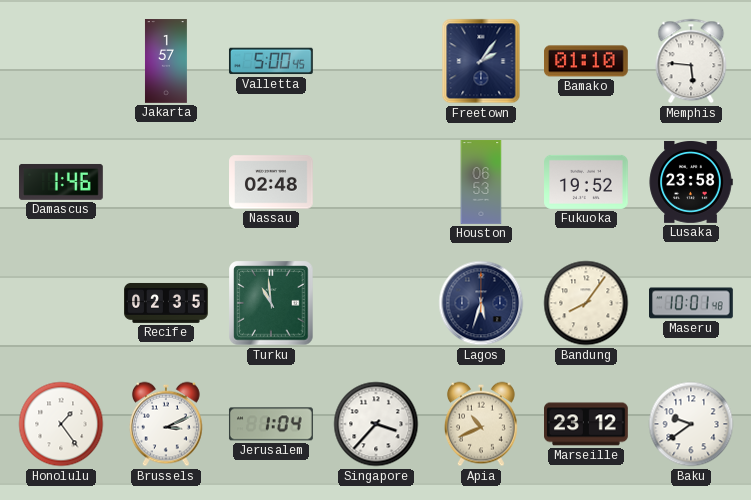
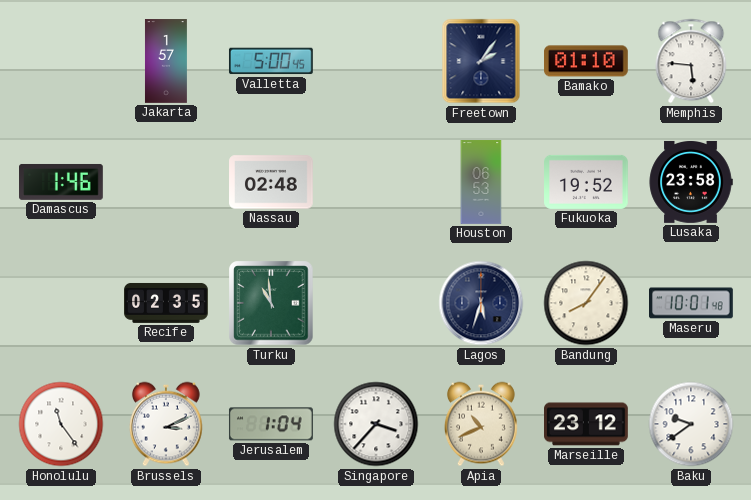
Honolulu: 1:24 -> 11:24 (61, 424)
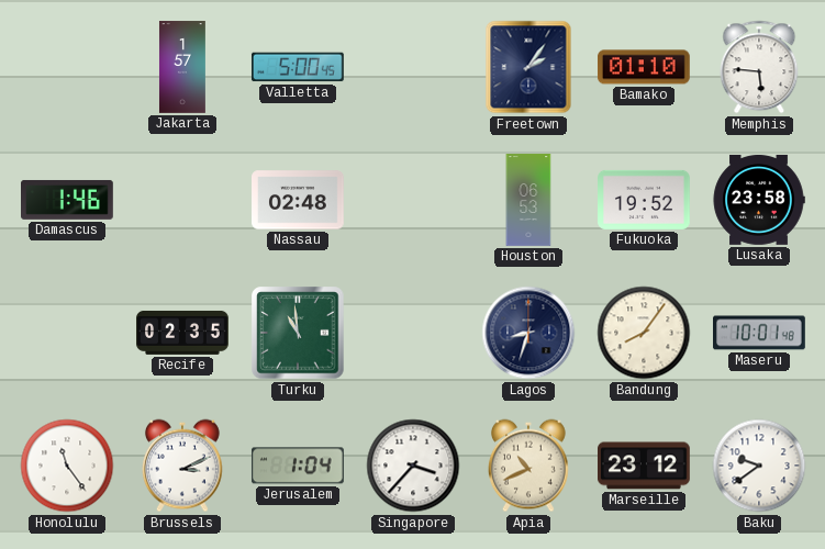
Lagos: 5:33 -> 8:33 (528, 333)
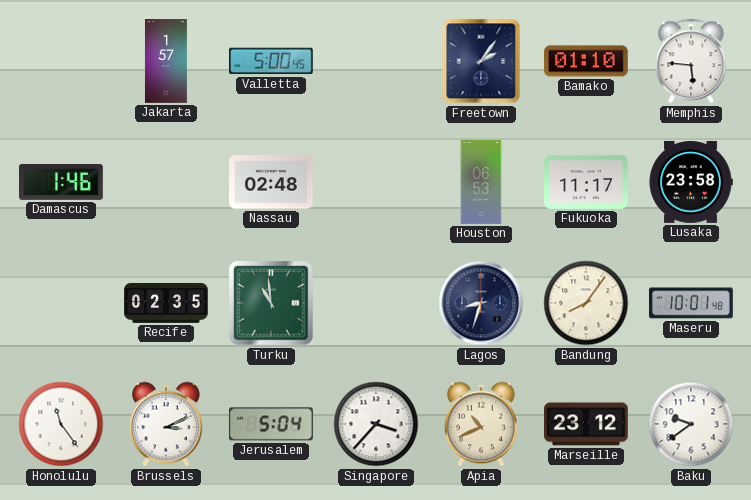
Fukuoka: 19:52 -> 11:17 (587, 182)
Jerusalem: 1:04 -> 5:04 (271, 424)
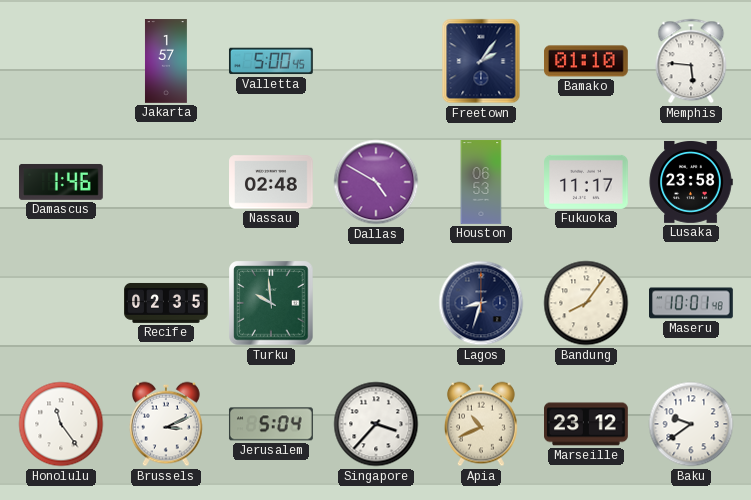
Dallas: none -> 4:50 (376, 182)
Turku: 10:59 -> 9:59 (271, 303)
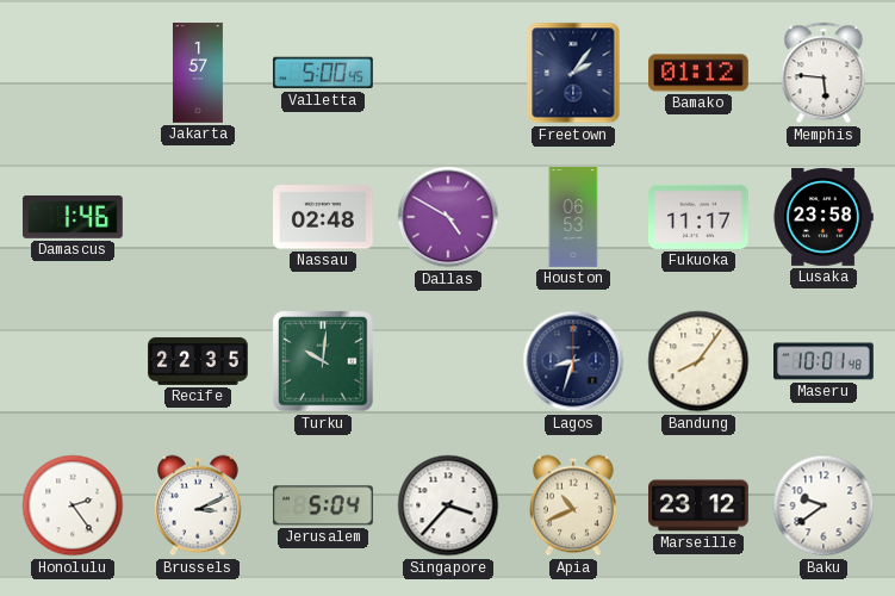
Bamako: 01:10 -> 01:12 (700, 73)
Recife: 02:35 -> 22:35 (198, 361)
Turku: 9:59 -> 10:01 (323, 361)
Honolulu: 11:24 -> 2:24 (73, 505)
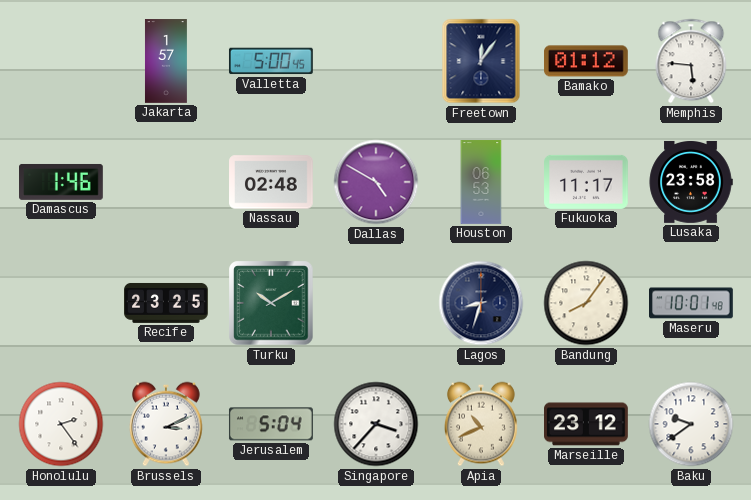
Freetown: 2:06 -> 12:06 (481, 61)
Recife: 22:35 -> 23:25 (166, 303)
Turku: 10:01 -> 10:10 (271, 303)
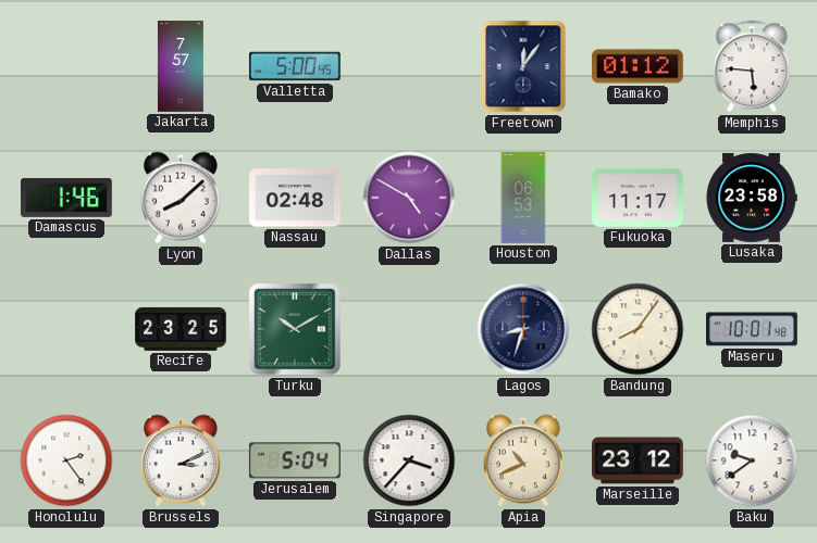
Jakarta: 1:57 -> 7:57 (181, 66)
Lyon: none -> 8:08 (181, 198)
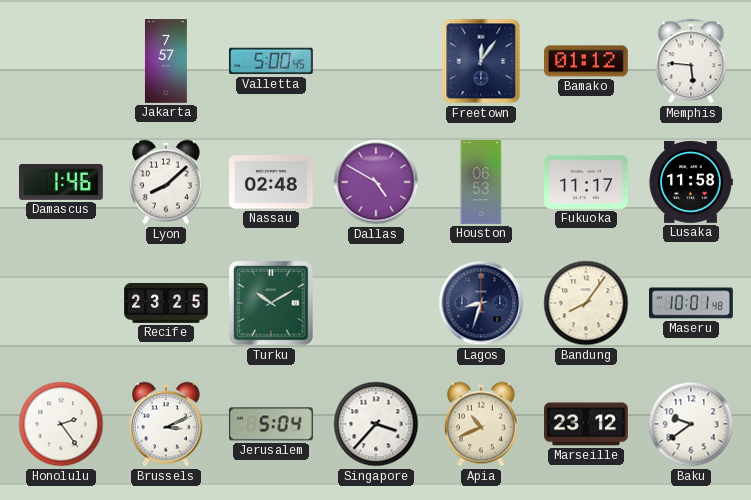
Lusaka: 23:58 -> 11:58 (691, 182)
